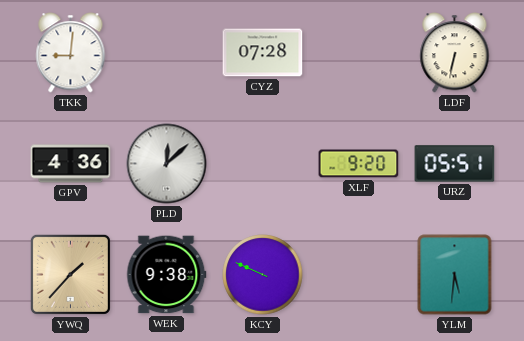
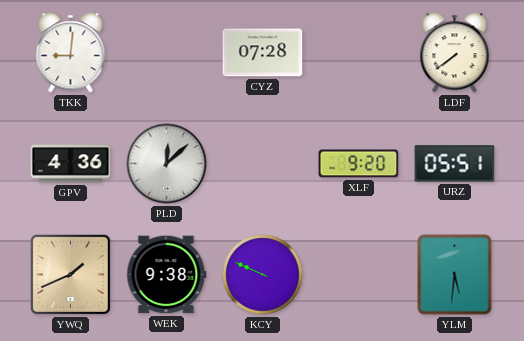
LDF: 6:32 -> 7:39 (455, 53)
YWQ: 1:37 -> 1:41 (70, 274)
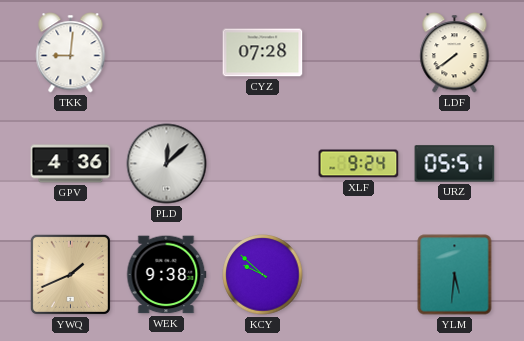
XLF: 9:20 -> 9:24 (359, 164)
KCY: 9:49 -> 9:52 (263, 275)
